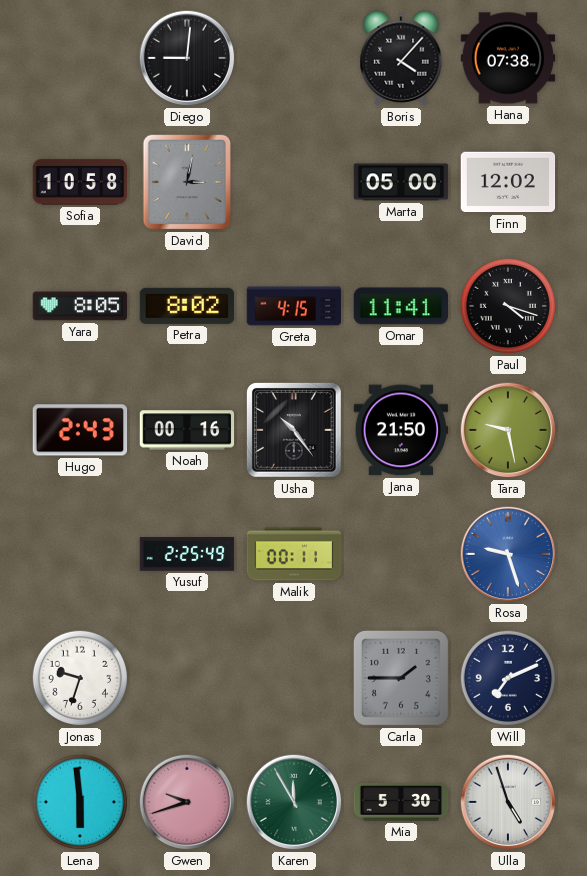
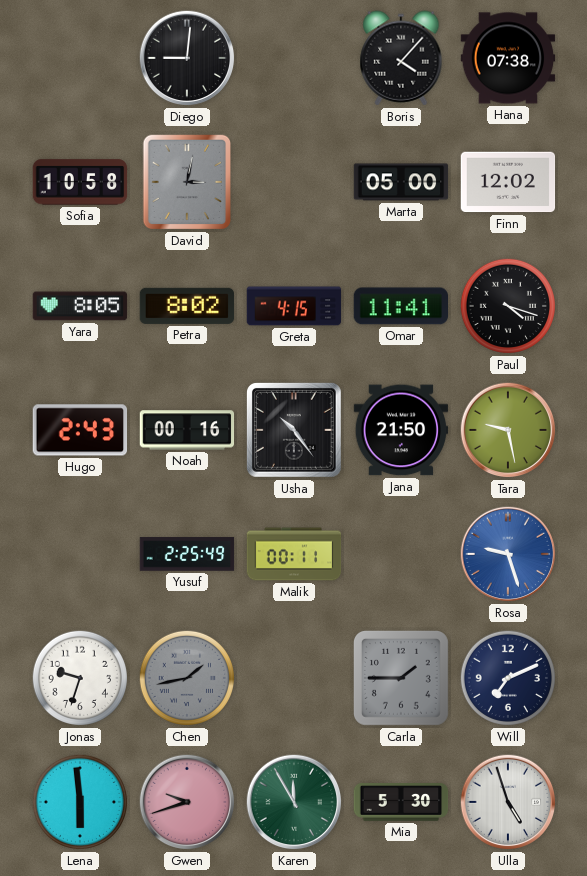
Chen: none -> 1:43 (187, 678)
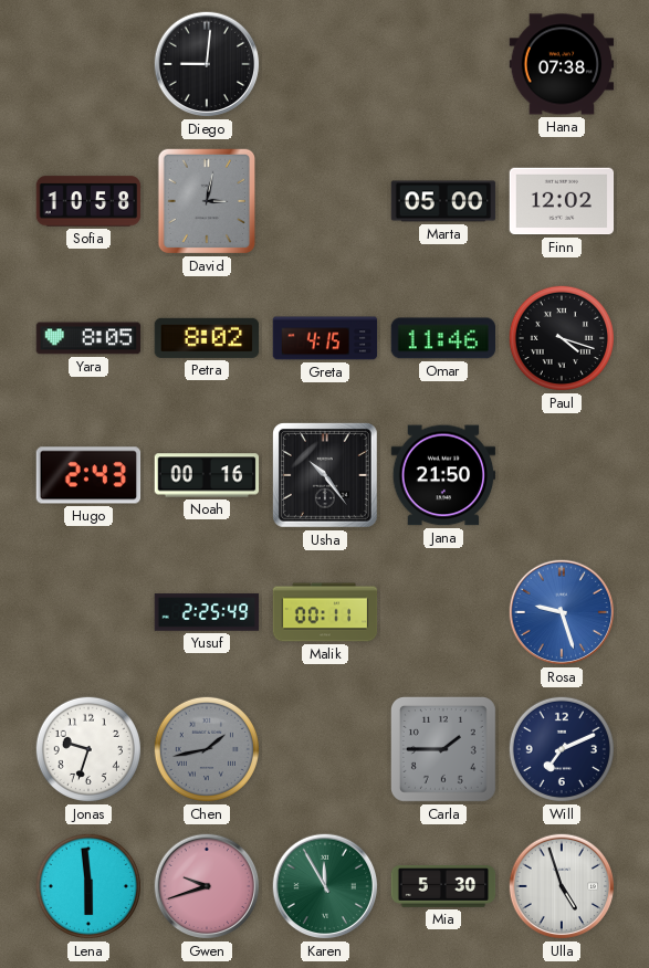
Boris: 4:07 -> none (401, 58)
Omar: 11:41 -> 11:46 (443, 338)
Tara: 9:28 -> none (508, 430)
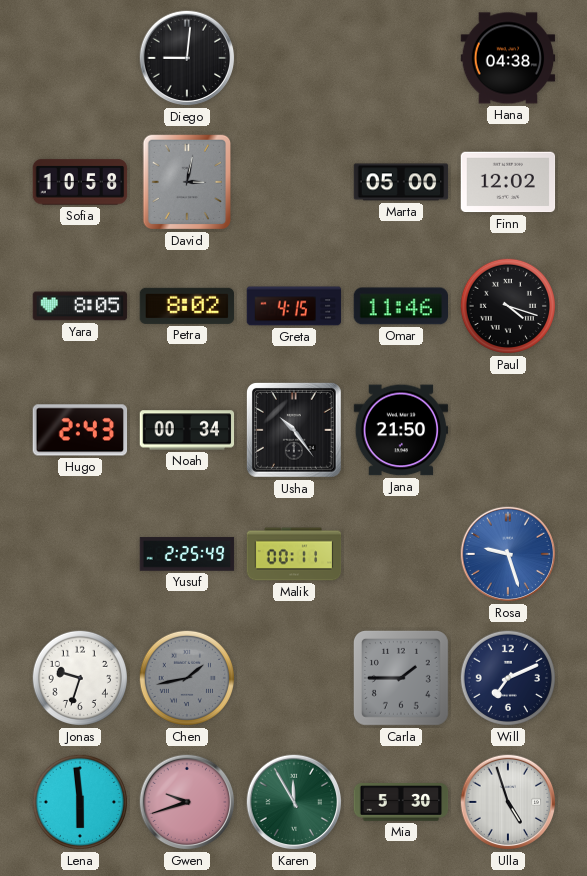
Hana: 07:38 -> 04:38 (508, 58)
Noah: 00:16 -> 00:34 (187, 430)
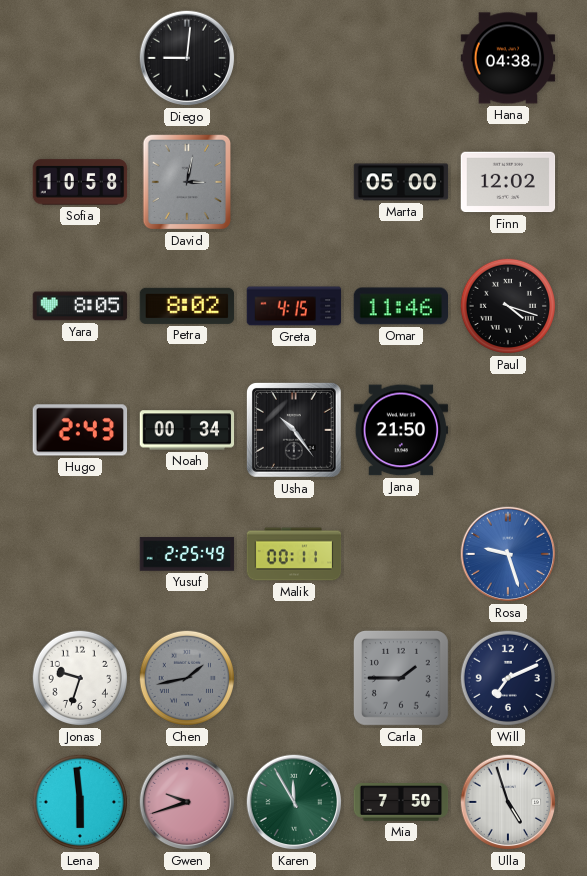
Mia: 5:30 -> 7:50 (401, 802)
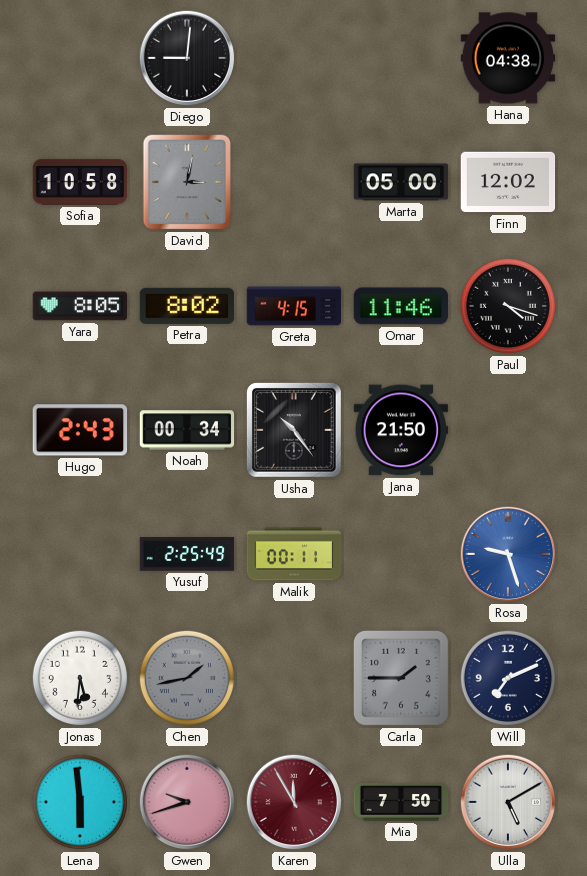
Jonas: 9:33 -> 5:31 (80, 678)
Karen dial: green -> burgundy (294, 802)
Ulla: 4:57 -> 5:10 (508, 802)
